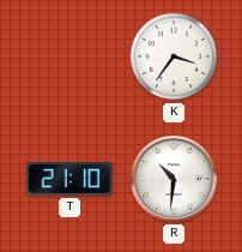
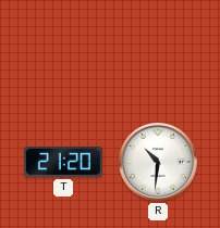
K: 3:36 -> none (174, 56)
T: 21:10 -> 21:20 (64, 162)
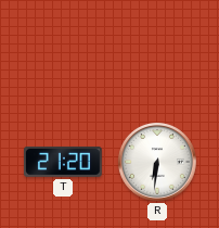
R: 10:31 -> 6:31 (157, 162)
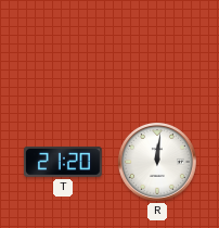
R: 6:31 -> 12:01 (157, 162)
